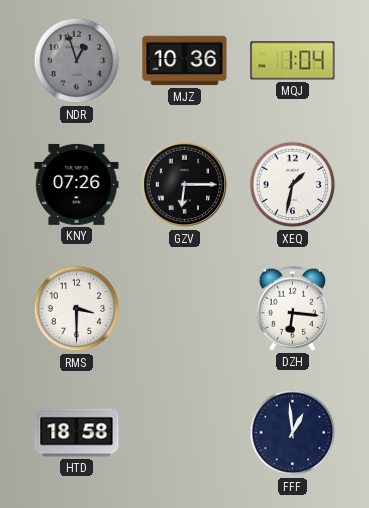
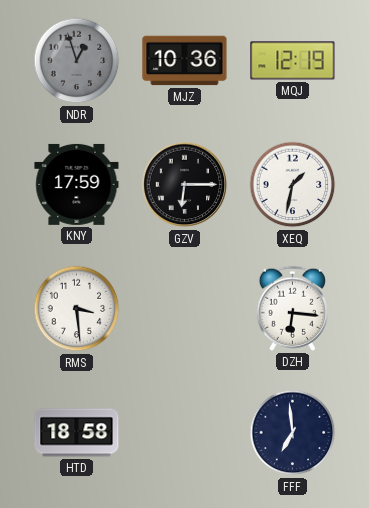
MQJ: 1:04 -> 12:19 (293, 61)
KNY: 07:26 -> 17:59 (77, 184)
RMS: 3:30 -> 3:29 (77, 309)
FFF: 12:59 -> 6:59 (293, 433)
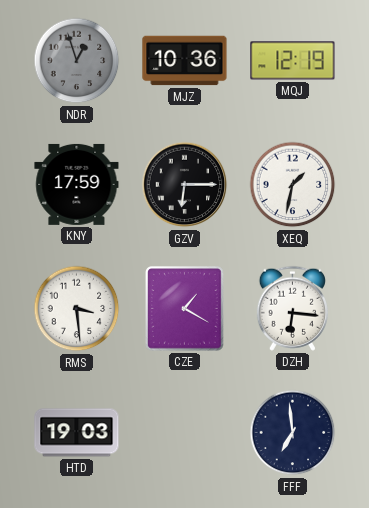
CZE: none -> 1:20 (185, 309)
HTD: 18:58 -> 19:03 (77, 433)
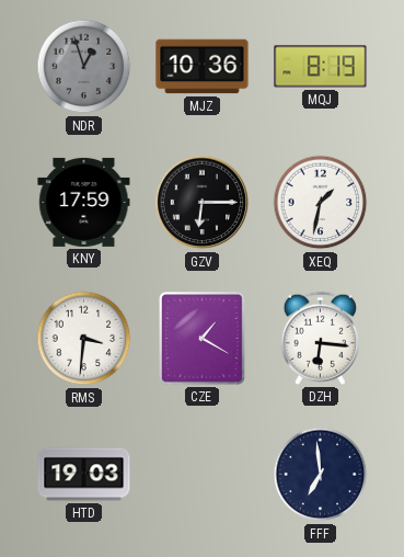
MQJ: 12:19 -> 8:19 (321, 67)
RMS: 3:29 -> 3:31 (84, 339)
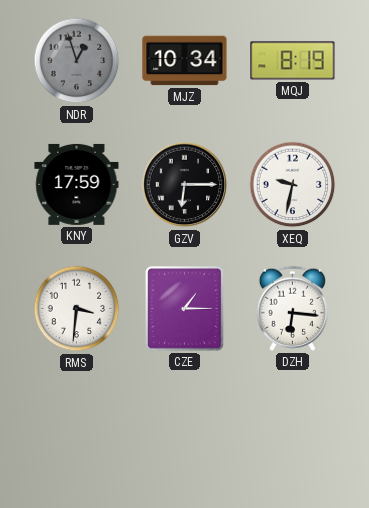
MJZ: 10:36 -> 10:34 (185, 61)
XEQ: 1:32 -> 9:32 (293, 185)
CZE: 1:20 -> 1:15 (185, 309)
HTD: 19:03 -> none (84, 475)
FFF: 6:59 -> none (321, 475)
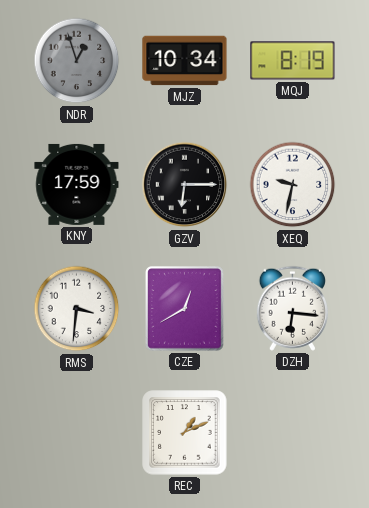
CZE: 1:15 -> 12:40 (185, 309)
REC: none -> 1:11 (185, 433)
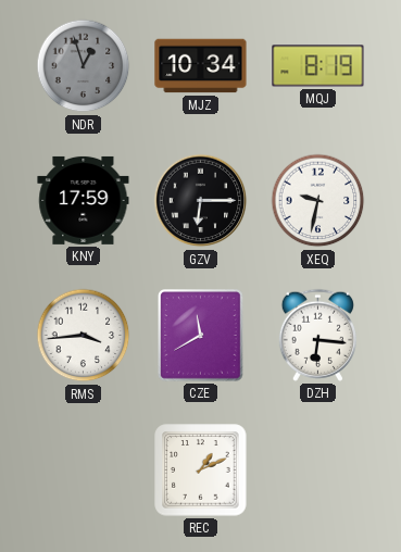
RMS: 3:31 -> 3:44 (84, 336)
CZE: 12:40 -> 11:40 (201, 336)
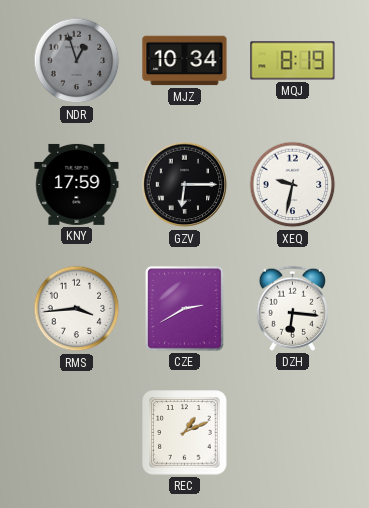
CZE: 11:40 -> 2:40 (185, 309)
